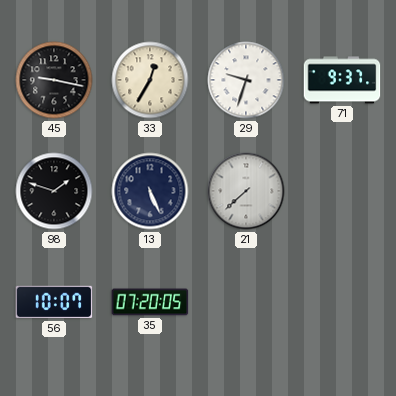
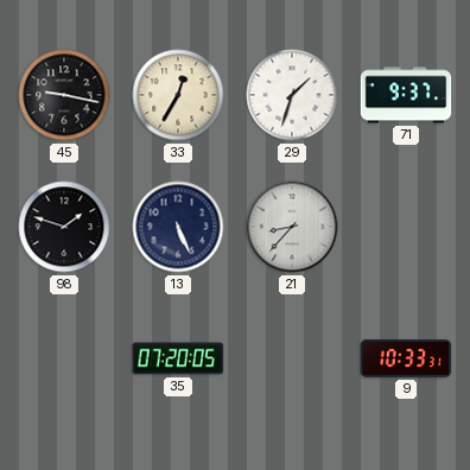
29: 9:33 -> 1:33 (292, 95)
21: 7:38 -> 8:37 (292, 227)
56: 10:07 -> none (54, 302)
9: none -> 10:33 (406, 358)
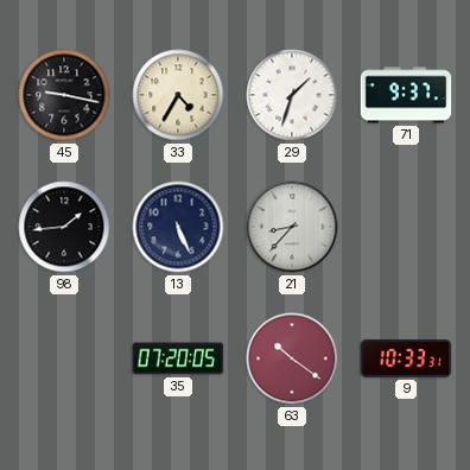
33: 12:35 -> 4:35 (178, 95)
98: 1:48 -> 1:44 (64, 227)
63: none -> 10:21 (292, 358)
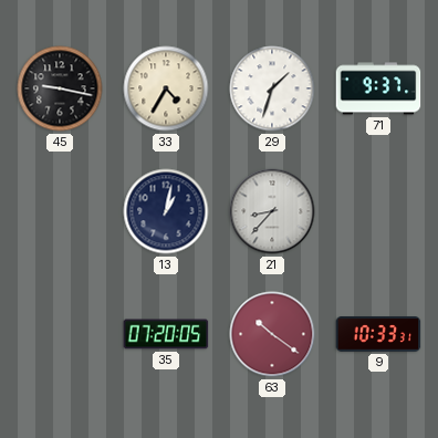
98: 1:44 -> none (64, 227)
13: 5:26 -> 1:02 (166, 211)
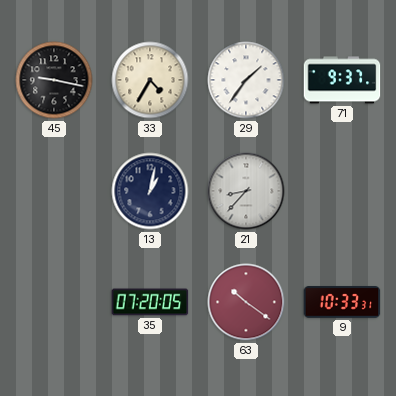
29: 1:33 -> 1:36 (246, 80)
